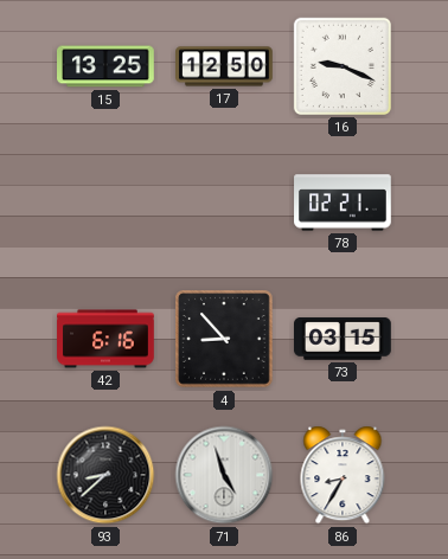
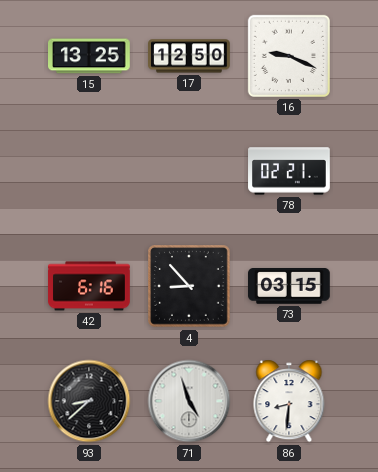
86: 8:35 -> 8:31 (289, 401)
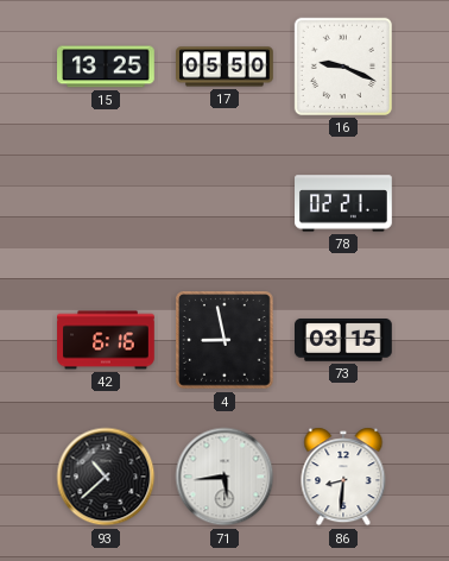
17: 12:50 -> 05:50 (226, 67)
4: 8:53 -> 8:58 (224, 340)
93: 8:38 -> 10:38 (106, 477)
71: 4:57 -> 5:44 (224, 477)
